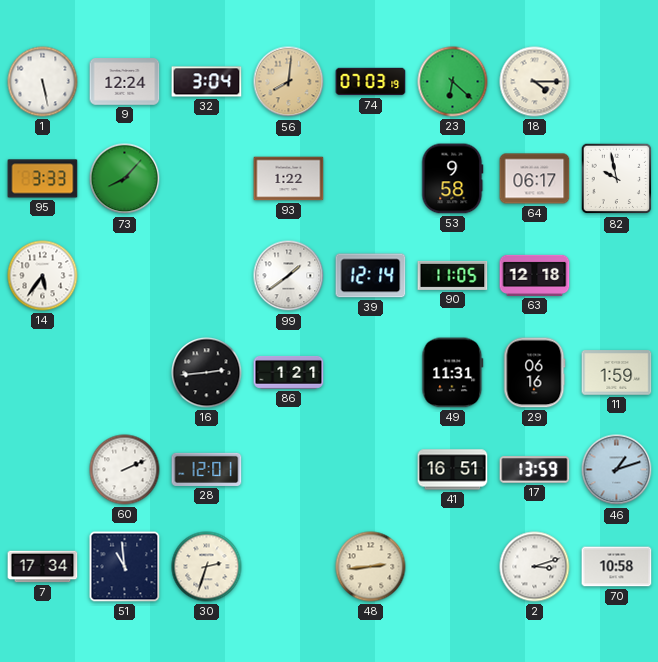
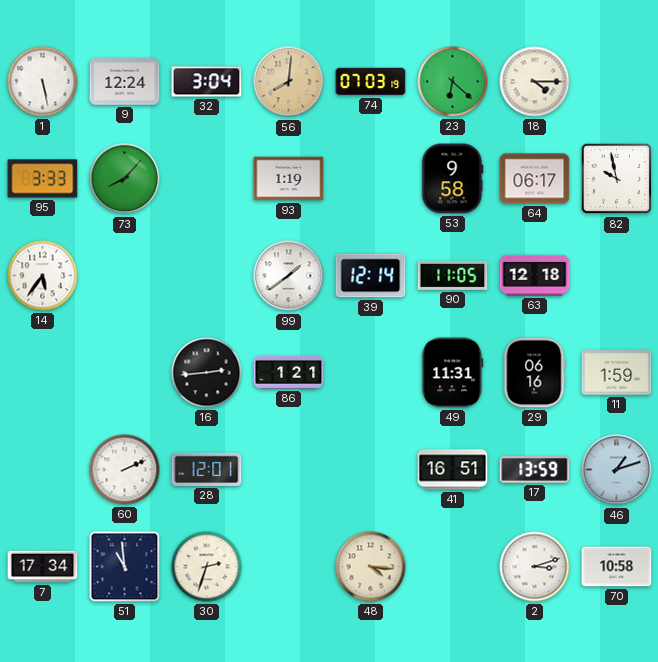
93: 1:22 -> 1:19 (289, 179)
48: 2:44 -> 4:16 (371, 567)
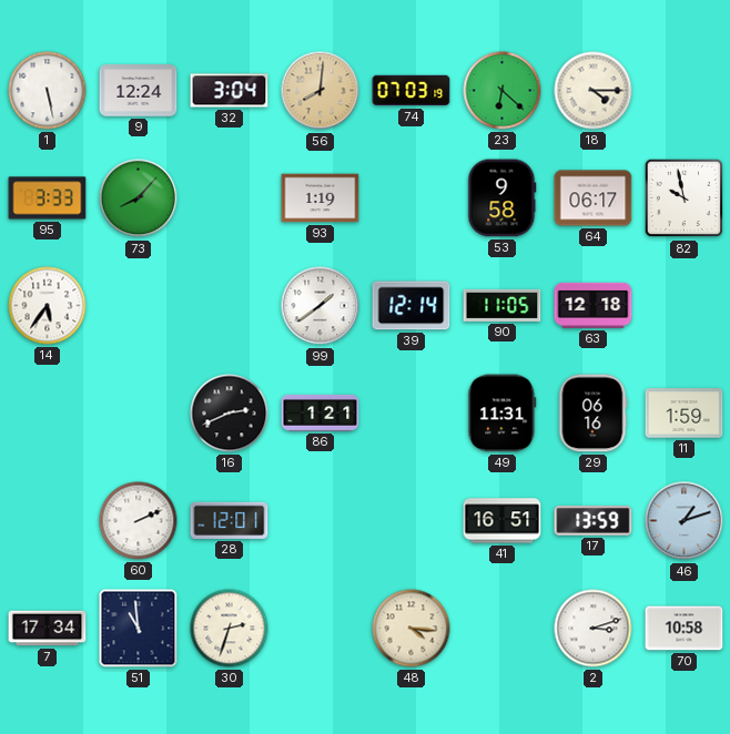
16: 2:44 -> 2:41 (230, 414)
